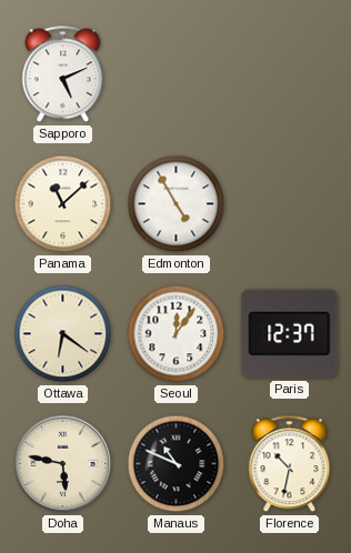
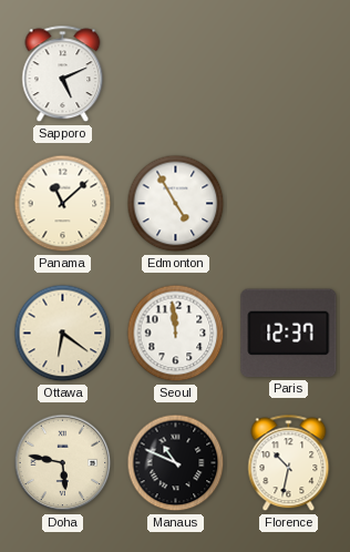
Seoul: 12:06 -> 11:59 (176, 334)
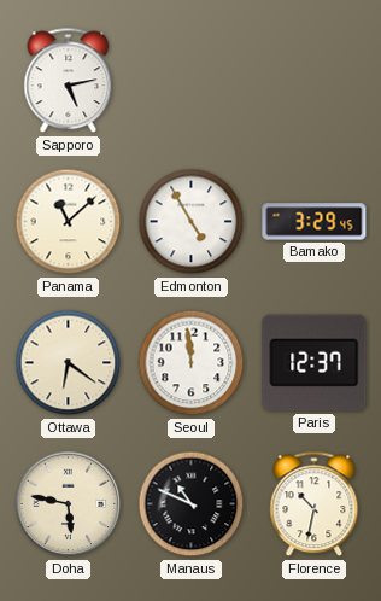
Sapporo: 5:11 -> 5:13 (69, 81)
Bamako: none -> 3:29 (315, 222)
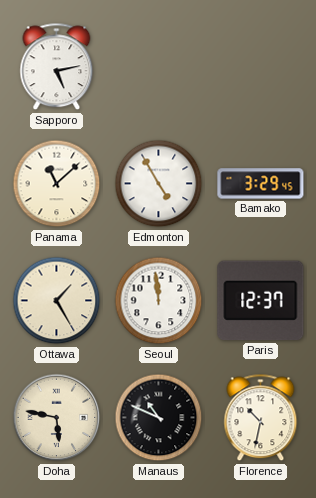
Ottawa: 6:21 -> 1:25 (57, 301)
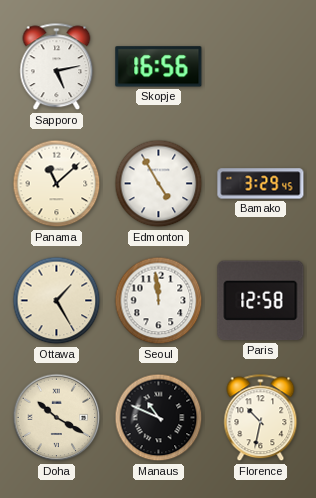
Skopje: none -> 16:56 (159, 67)
Paris: 12:37 -> 12:58 (261, 301)
Doha: 5:47 -> 10:20 (57, 418)
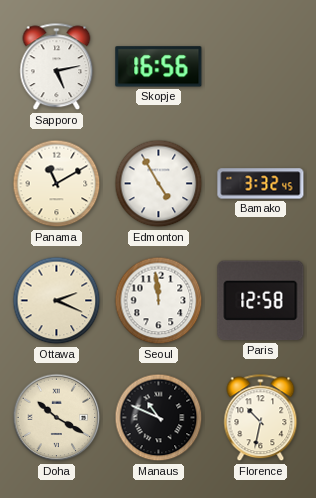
Panama: 11:08 -> 11:10 (57, 184)
Bamako: 3:29 -> 3:32 (261, 184)
Ottawa: 1:25 -> 2:19 (57, 301)
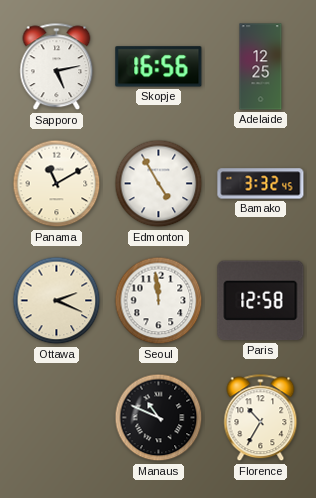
Adelaide: none -> 12:25 (261, 67)
Doha: 10:20 -> none (57, 418)
Florence: 10:32 -> 10:35 (261, 418)
